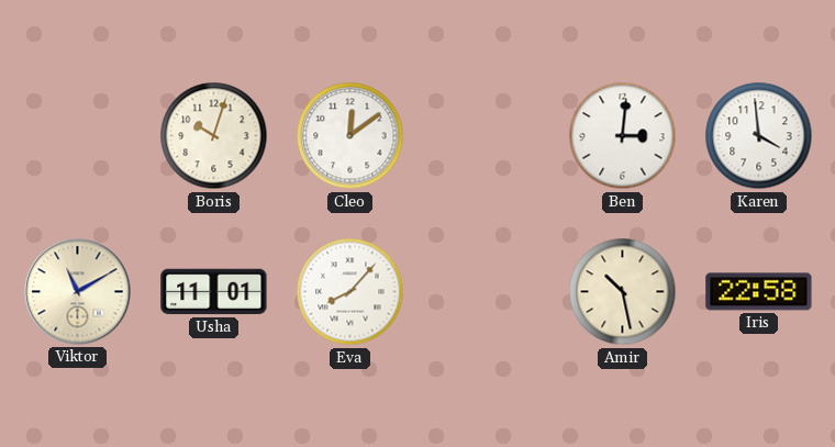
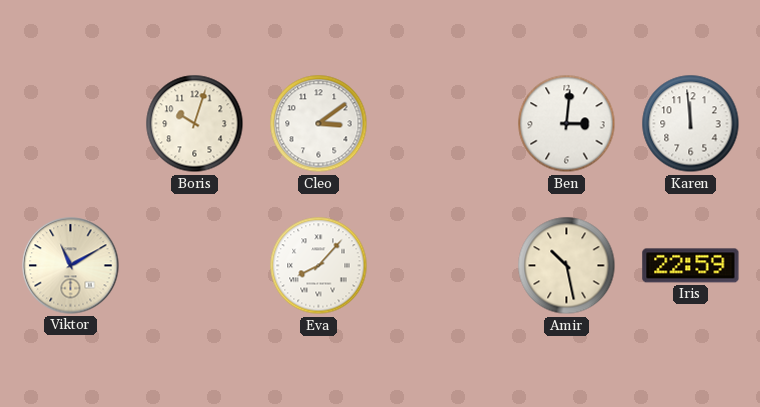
Cleo: 12:09 -> 3:09 (319, 124)
Karen: 3:59 -> 11:59 (691, 124)
Usha: 11:01 -> none (214, 292)
Iris: 22:58 -> 22:59 (691, 266)
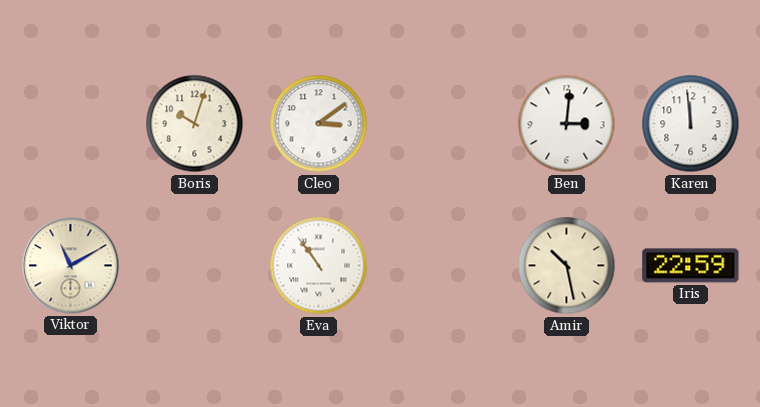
Eva: 8:07 -> 10:54 (319, 266)
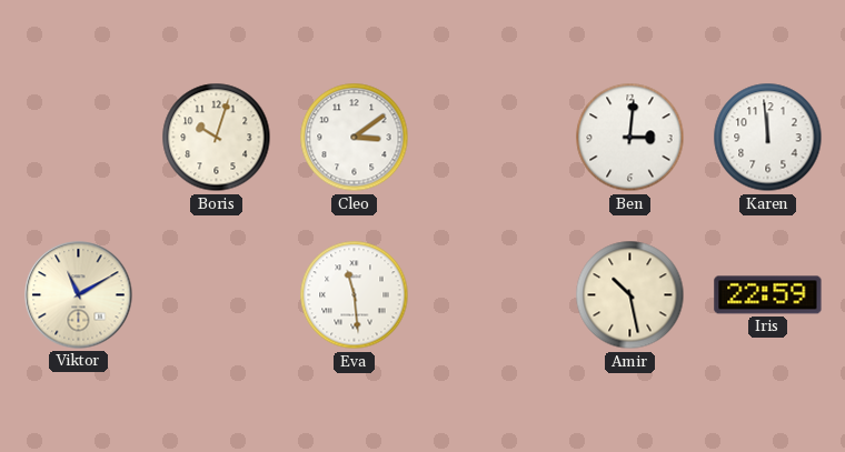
Eva: 10:54 -> 11:29 (355, 295)
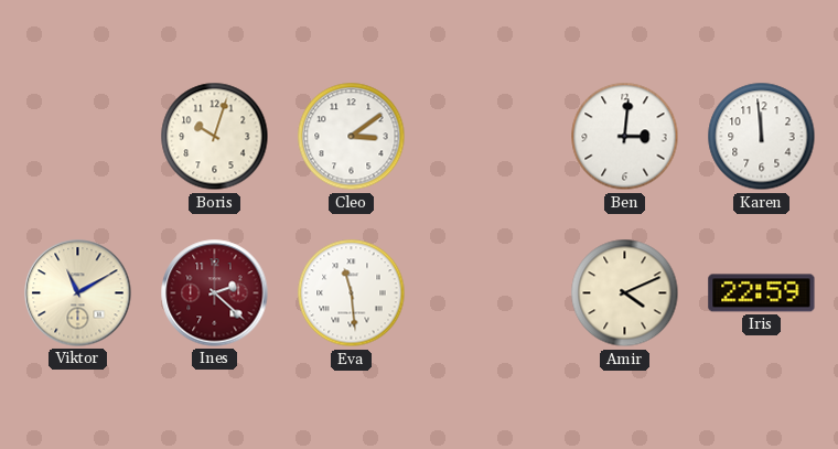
Ines: none -> 2:22 (215, 293)
Amir: 10:28 -> 4:11 (625, 293)
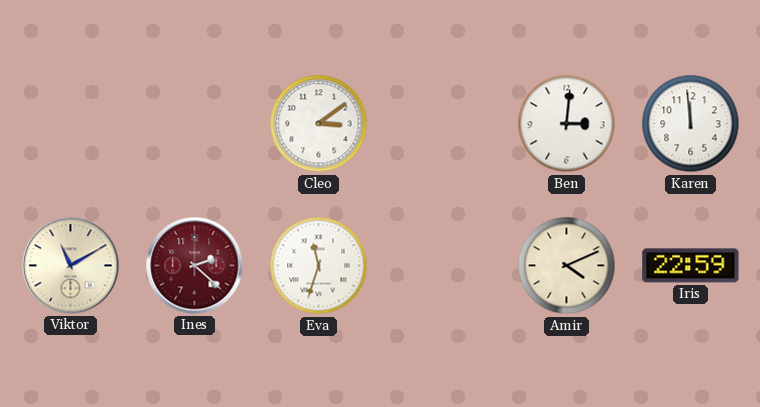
Boris: 10:03 -> none (215, 137)
Eva: 11:29 -> 11:33 (319, 266)
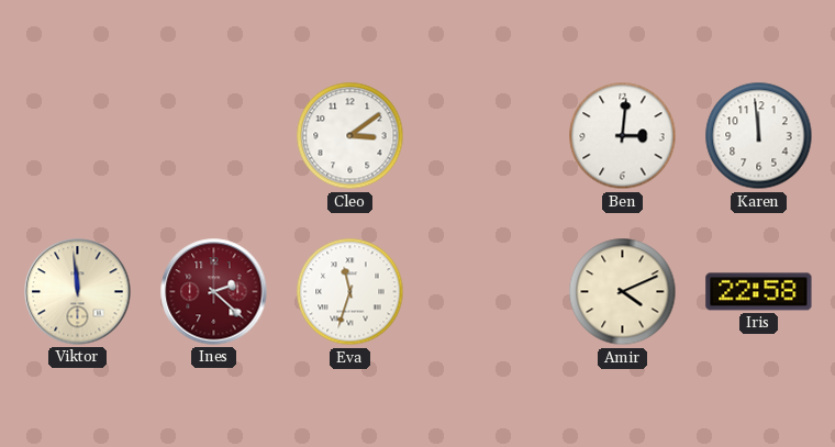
Viktor: 11:10 -> 11:59 (78, 292)
Iris: 22:59 -> 22:58 (759, 292)
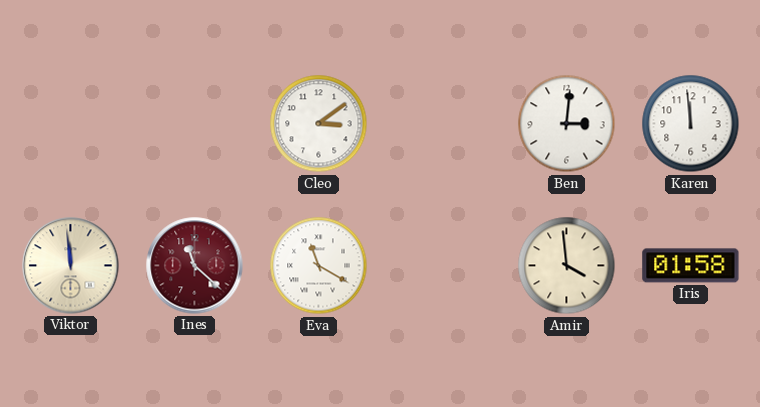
Ines: 2:22 -> 11:22 (195, 266)
Eva: 11:33 -> 11:20 (319, 266)
Amir: 4:11 -> 3:59 (567, 266)
Iris: 22:58 -> 01:58 (691, 266)
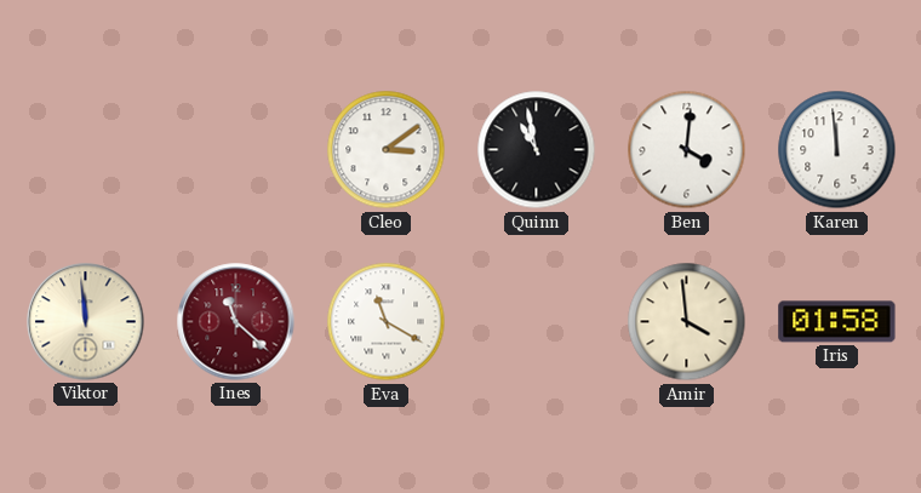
Quinn: none -> 10:58 (537, 150)
Ben: 3:01 -> 4:01 (687, 150)
